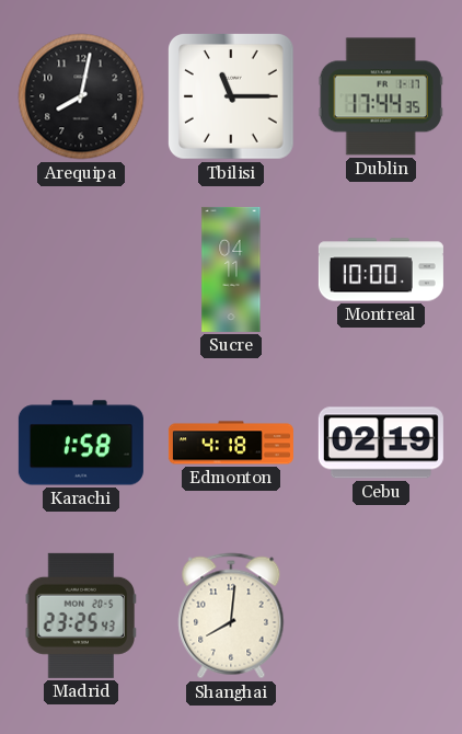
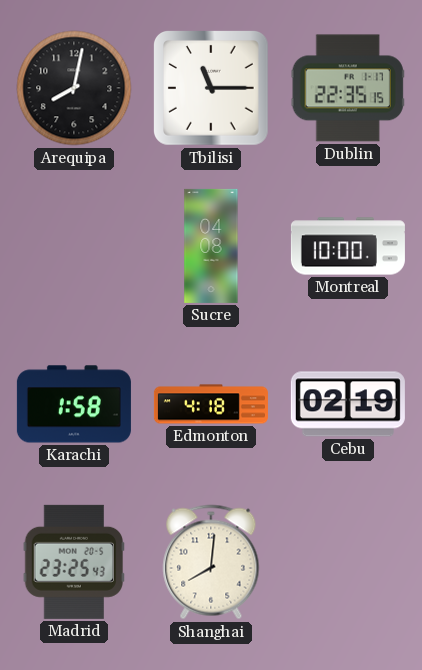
Dublin: 17:44 -> 22:35 (348, 88)
Sucre: 04:11 -> 04:08 (211, 246)
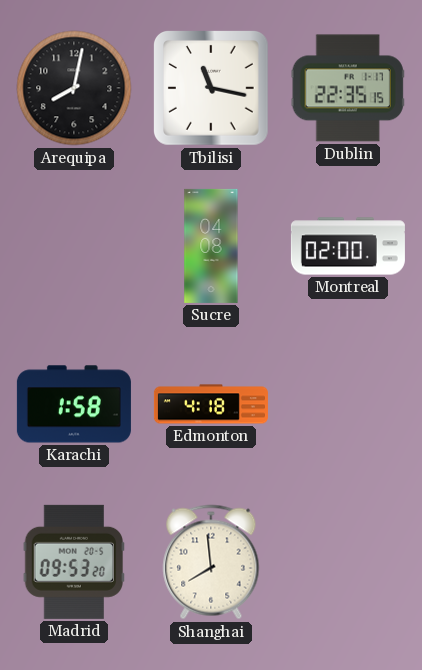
Tbilisi: 11:15 -> 11:17 (211, 88)
Montreal: 10:00 -> 02:00 (348, 246)
Cebu: 02:19 -> none (348, 404)
Madrid: 23:25 -> 09:53 (74, 562)
Shanghai: 8:01 -> 7:59 (211, 562)
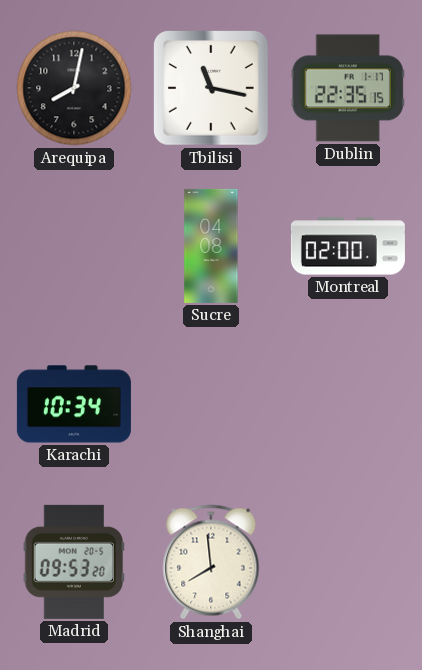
Karachi: 1:58 -> 10:34 (74, 404)
Edmonton: 4:18 -> none (211, 404)
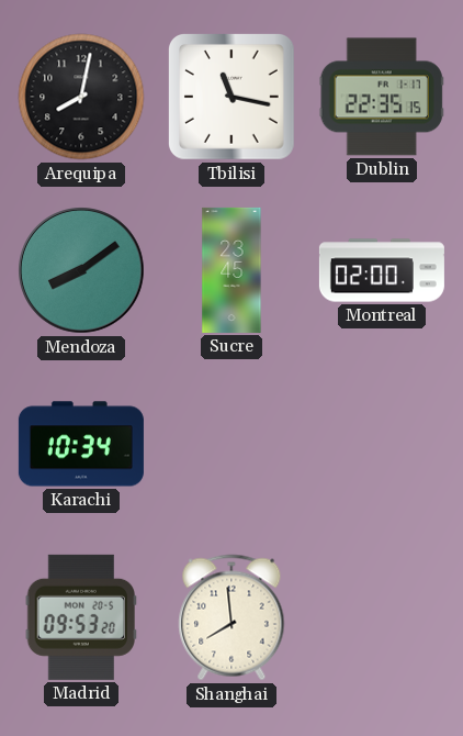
Mendoza: none -> 8:09 (81, 270)
Sucre: 04:08 -> 23:45 (231, 270)
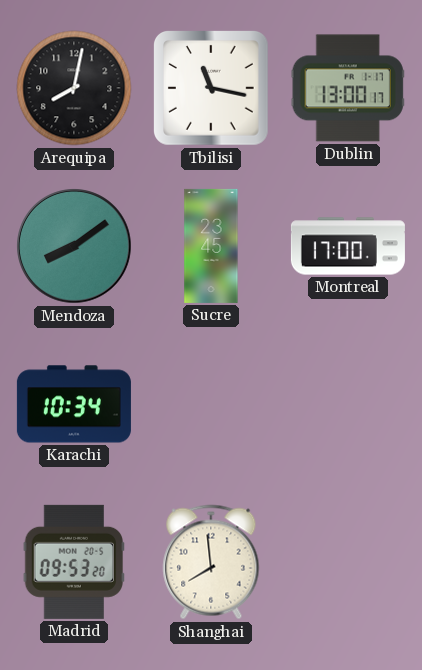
Dublin: 22:35 -> 13:00 (348, 88)
Montreal: 02:00 -> 17:00 (348, 246)
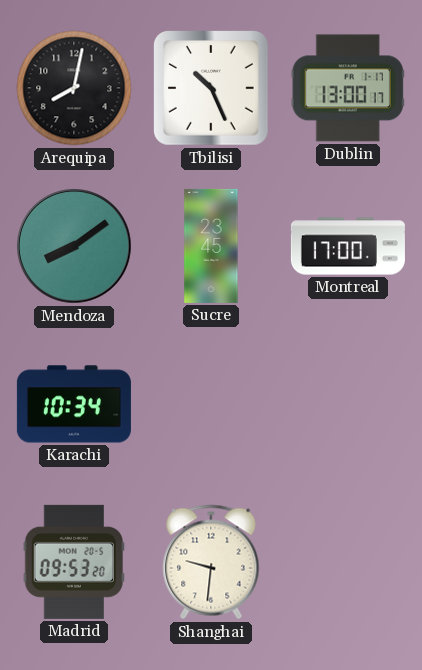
Tbilisi: 11:17 -> 10:26 (211, 88)
Shanghai: 7:59 -> 9:31 (211, 562)
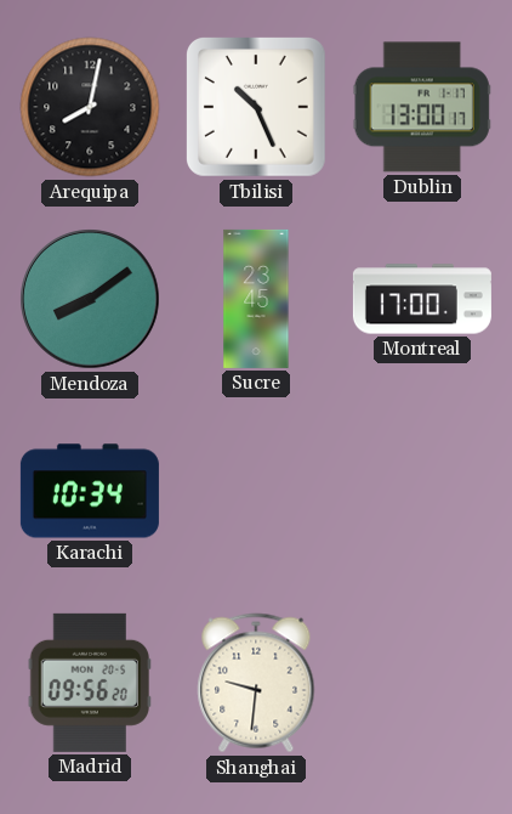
Madrid: 09:53 -> 09:56 (90, 683)
